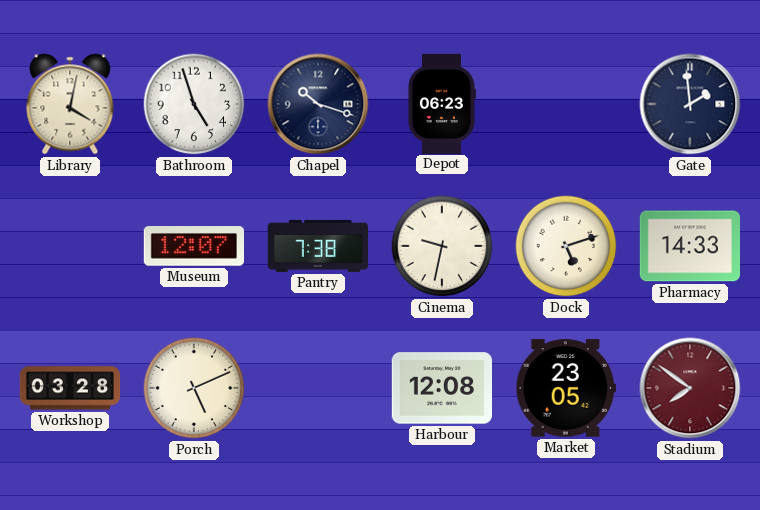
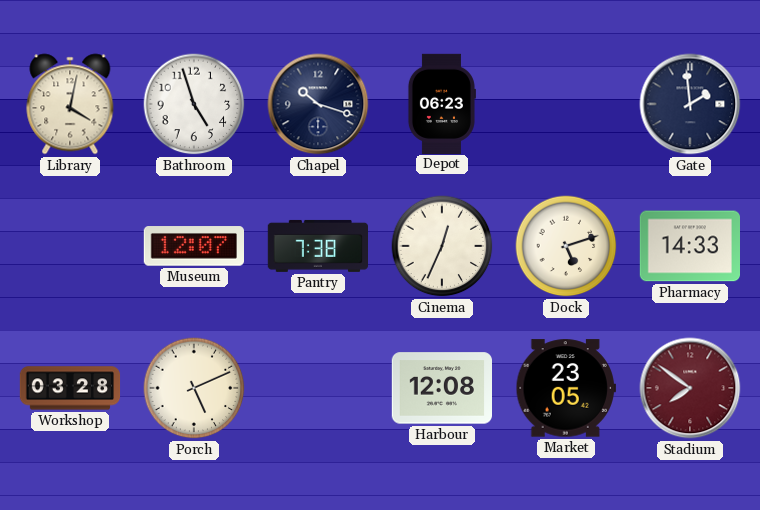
Cinema: 9:32 -> 12:34 (442, 246)
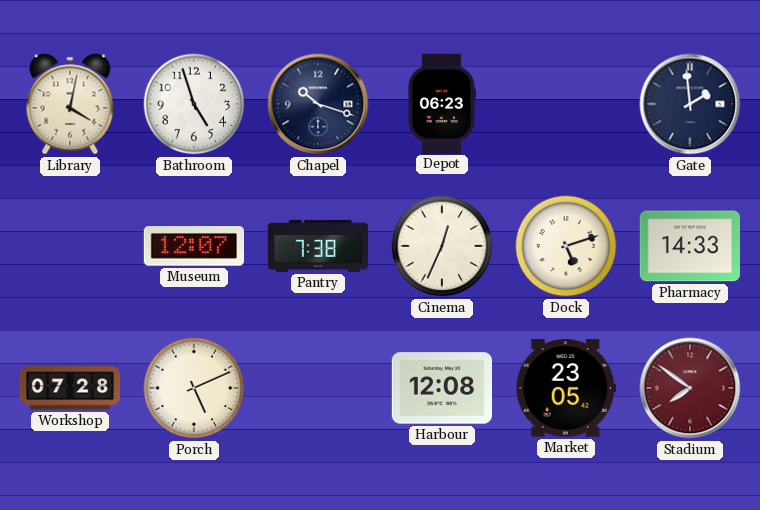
Workshop: 03:28 -> 07:28 (70, 388)
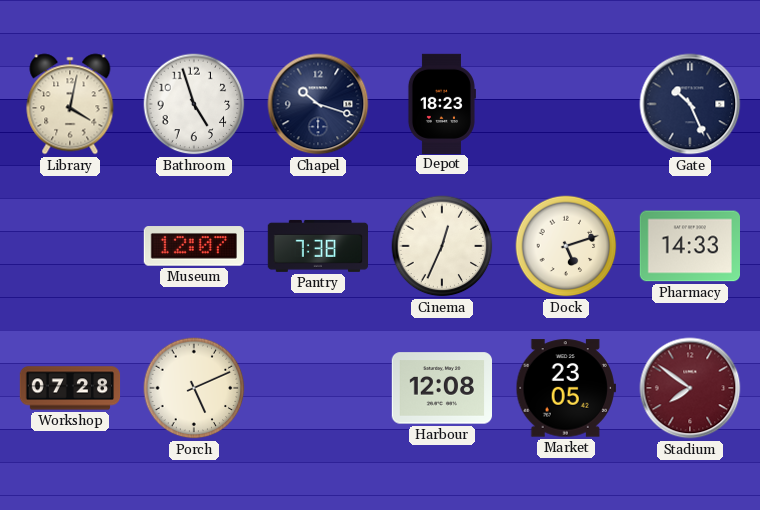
Depot: 06:23 -> 18:23 (441, 103)
Gate: 1:59 -> 10:26 (690, 104)
